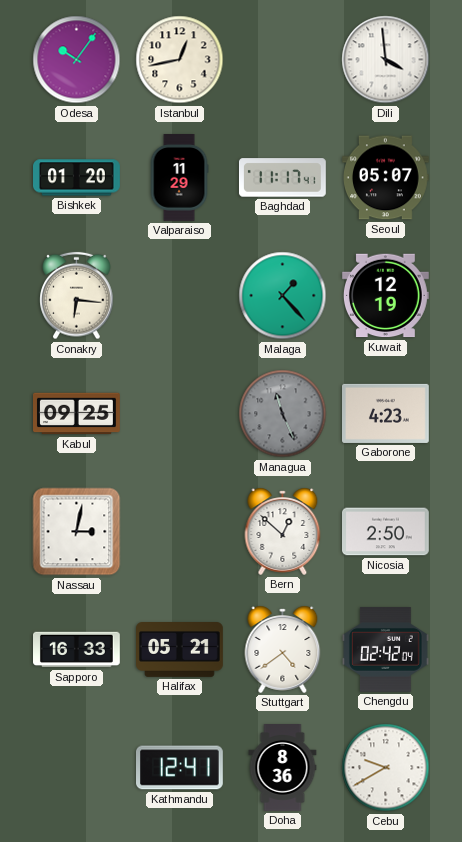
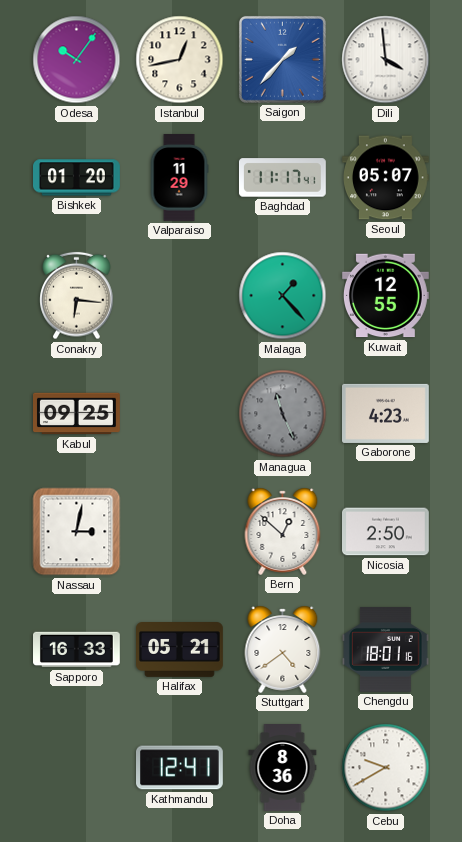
Saigon: none -> 1:37 (282, 59)
Kuwait: 12:19 -> 12:55 (385, 296)
Chengdu: 02:42 -> 18:01 (386, 650)
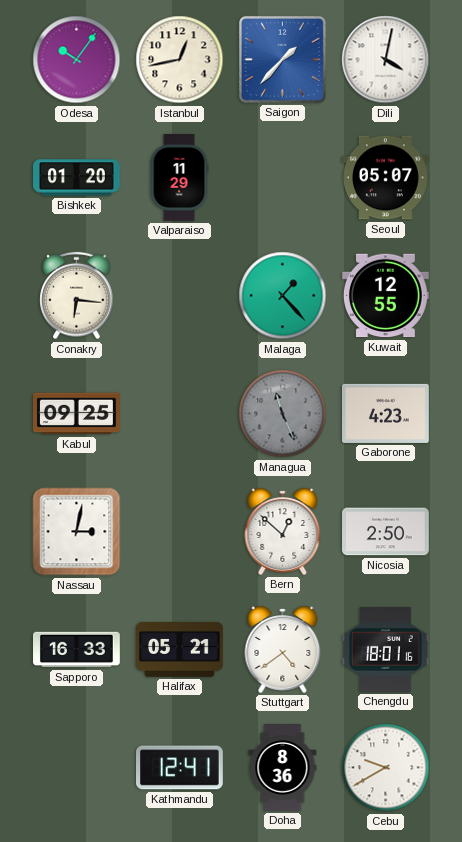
Dili: 3:59 -> 4:02 (386, 60)
Baghdad: 11:17 -> none (283, 178)
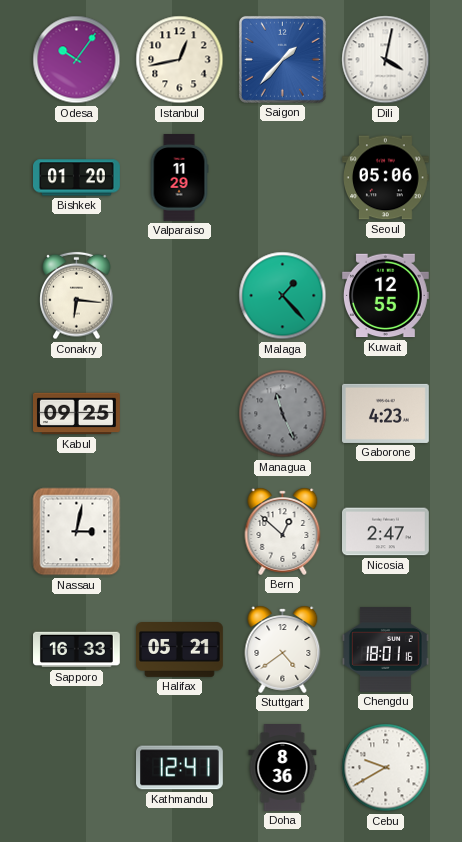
Seoul: 05:07 -> 05:06 (386, 178)
Nicosia: 2:50 -> 2:47 (386, 532)
